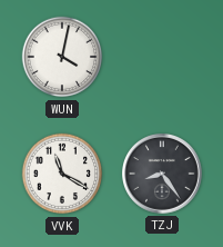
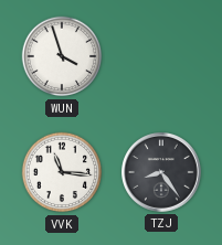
WUN: 4:02 -> 3:57 (62, 56)
VVK: 11:20 -> 11:16 (62, 172)
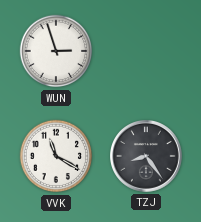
WUN: 3:57 -> 2:57 (56, 51)
VVK: 11:16 -> 11:20 (56, 156)
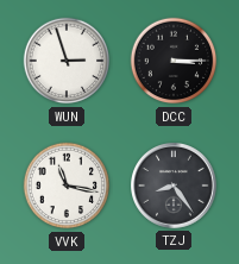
DCC: none -> 3:15 (174, 61)
VVK: 11:20 -> 11:17 (67, 186)
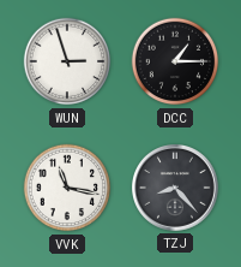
DCC: 3:15 -> 1:15 (175, 61)
TZJ: 8:24 -> 8:23 (176, 189)
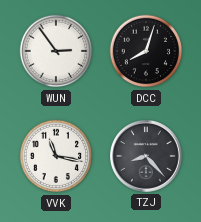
WUN: 2:57 -> 2:54 (56, 51)
DCC: 1:15 -> 8:03 (146, 51)
